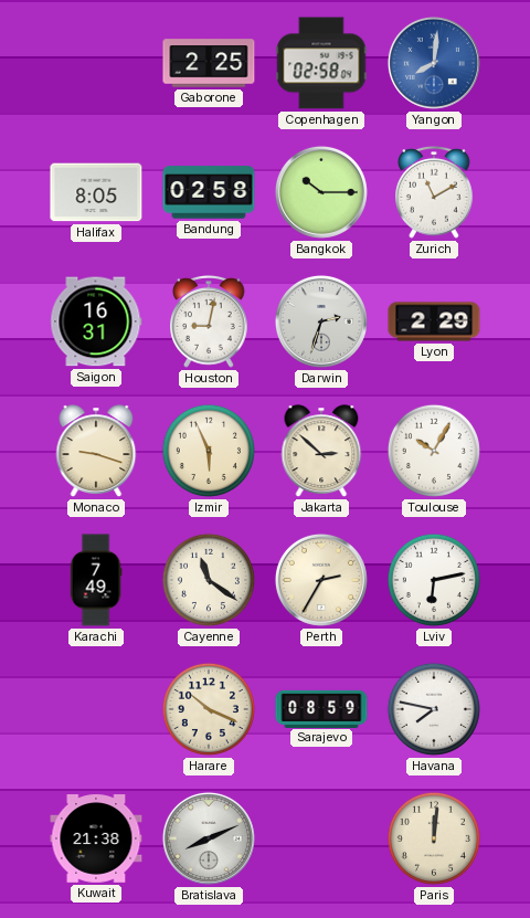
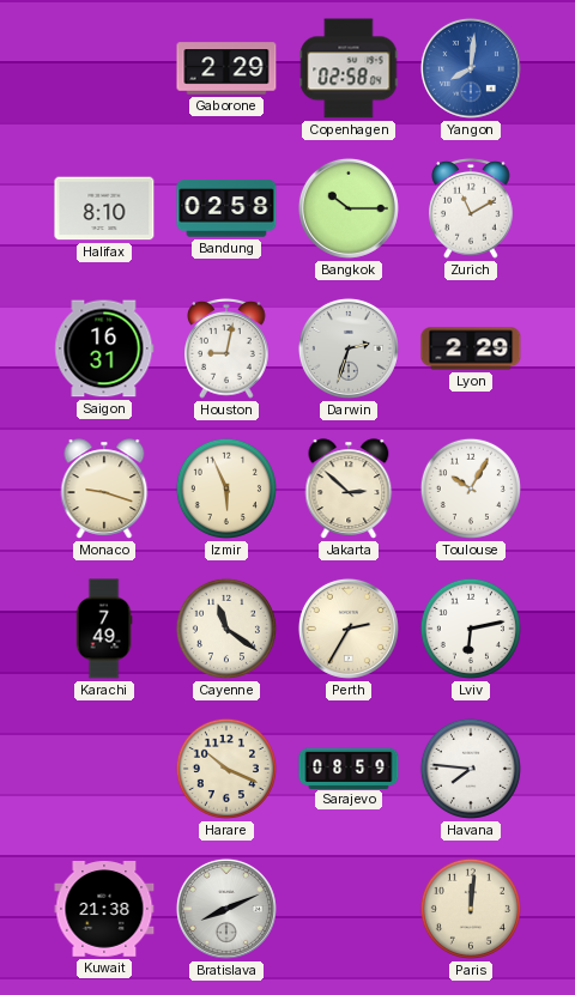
Gaborone: 2:25 -> 2:29 (226, 68)
Halifax: 8:05 -> 8:10 (104, 208)
Havana: 7:47 -> 7:46 (471, 769)
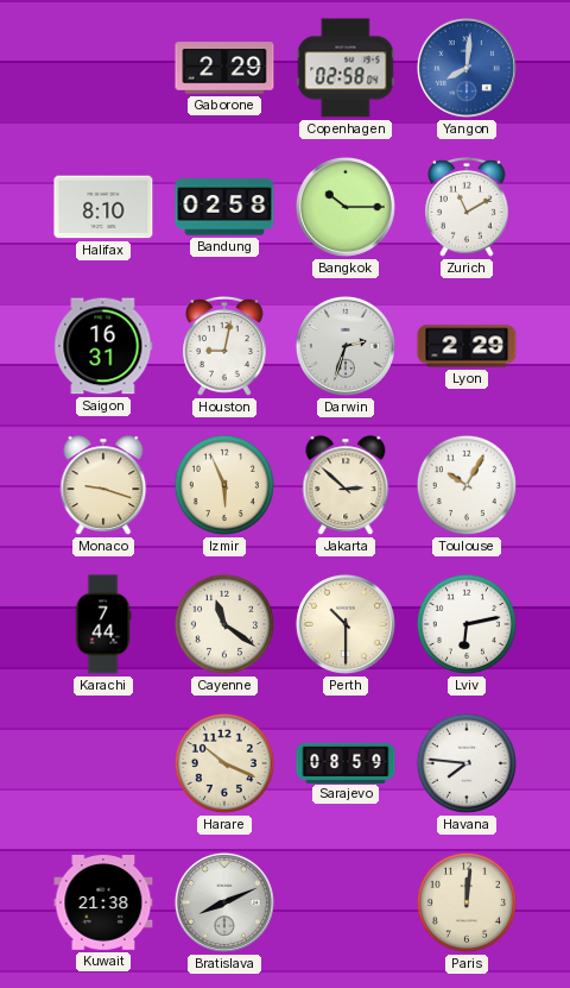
Karachi: 7:49 -> 7:44 (103, 624)
Perth: 2:35 -> 10:30 (346, 624)
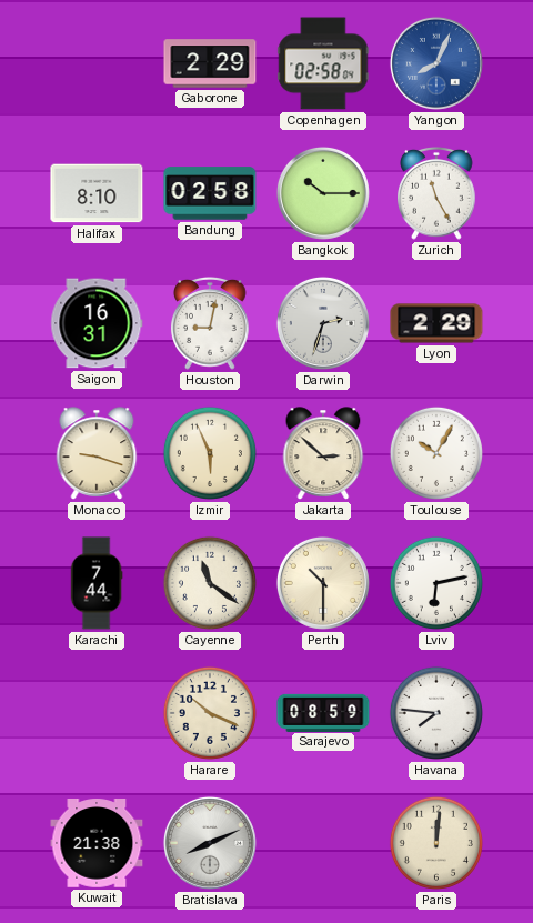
Yangon: 8:01 -> 8:04 (436, 63)
Zurich: 11:10 -> 11:25 (436, 193)
